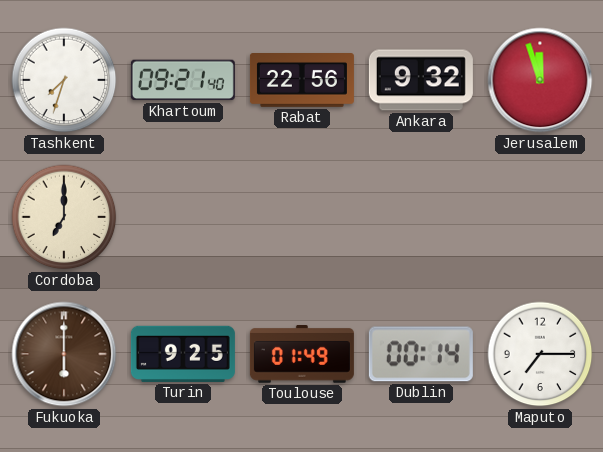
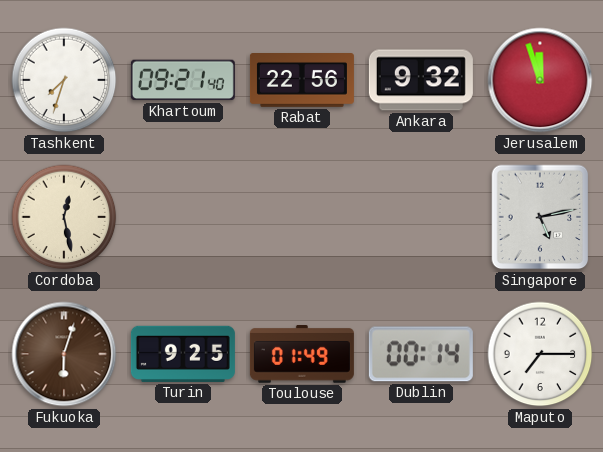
Cordoba: 7:00 -> 12:28 (64, 217)
Singapore: none -> 5:13 (540, 217)
Fukuoka: 6:00 -> 6:03 (64, 354)
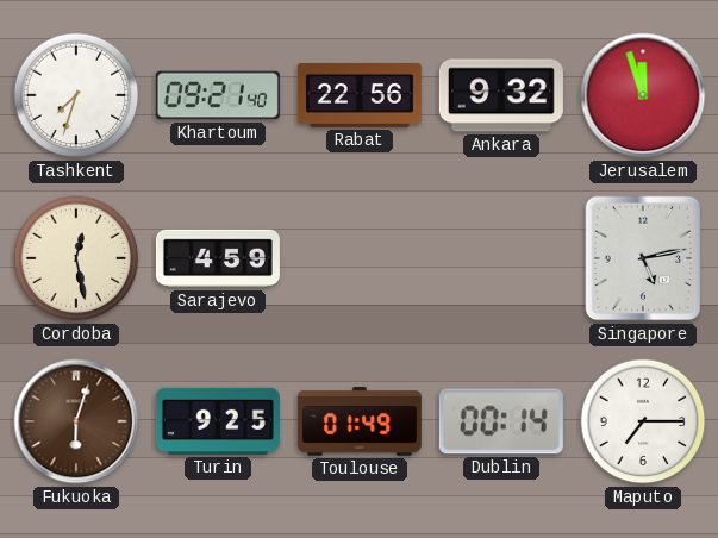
Sarajevo: none -> 4:59 (218, 258)
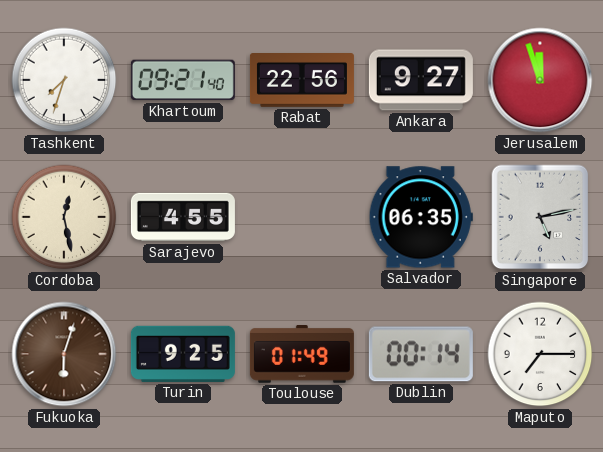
Ankara: 9:32 -> 9:27 (421, 80)
Sarajevo: 4:59 -> 4:55 (183, 217)
Salvador: none -> 06:35 (421, 217)
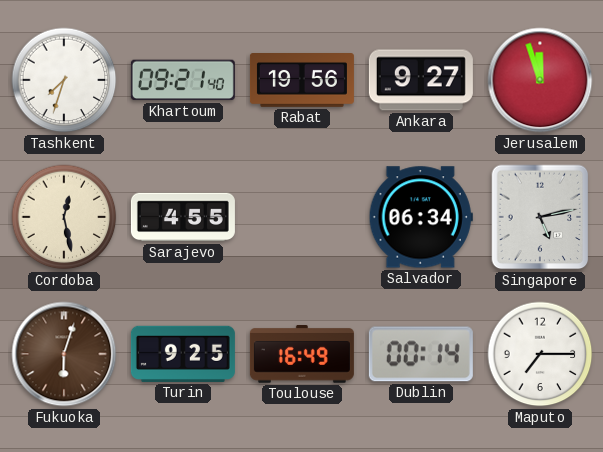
Rabat: 22:56 -> 19:56 (302, 81)
Salvador: 06:35 -> 06:34 (421, 217)
Toulouse: 01:49 -> 16:49 (302, 354)
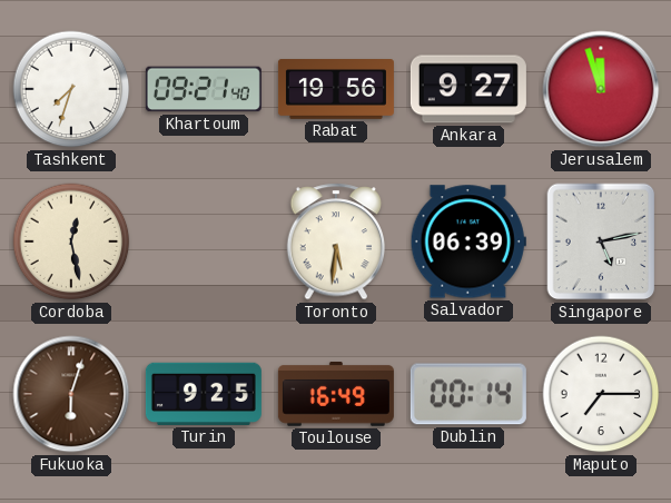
Sarajevo: 4:55 -> none (183, 217)
Toronto: none -> 5:31 (336, 241)
Salvador: 06:34 -> 06:39 (468, 241)
